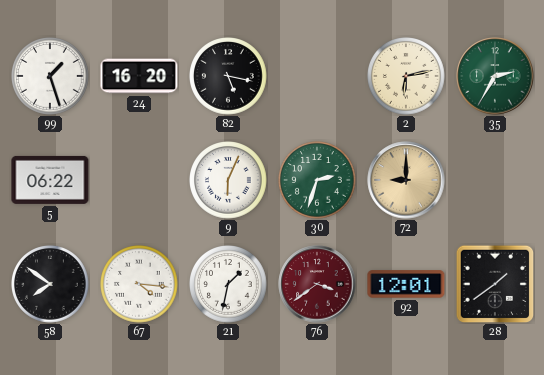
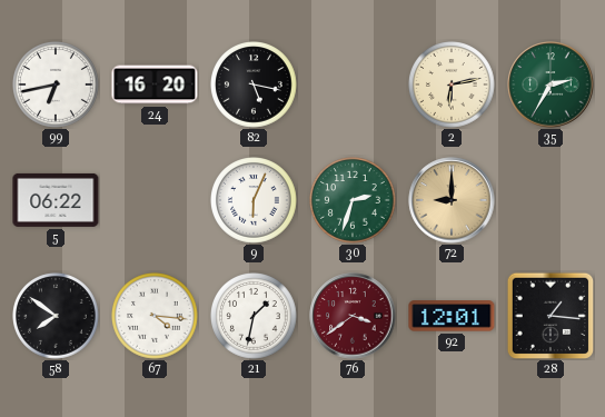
99: 1:27 -> 6:43 (57, 86)
28: 1:39 -> 1:16 (551, 316)
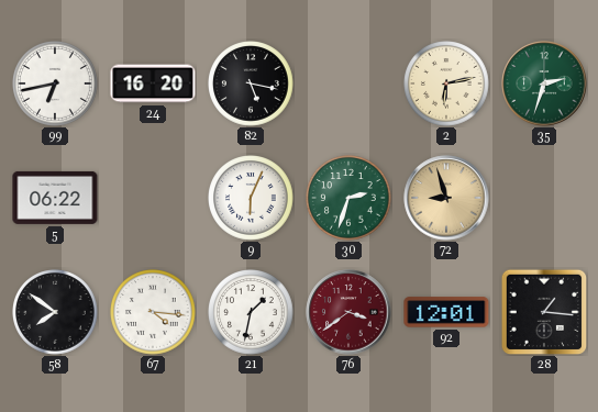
35: 2:35 -> 2:33 (544, 83)
72: 9:00 -> 8:57 (446, 198)
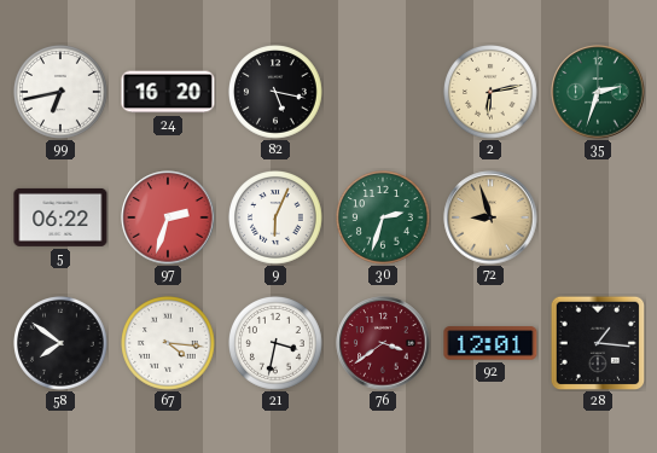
97: none -> 2:33 (168, 217)
21: 1:32 -> 3:32 (277, 344)
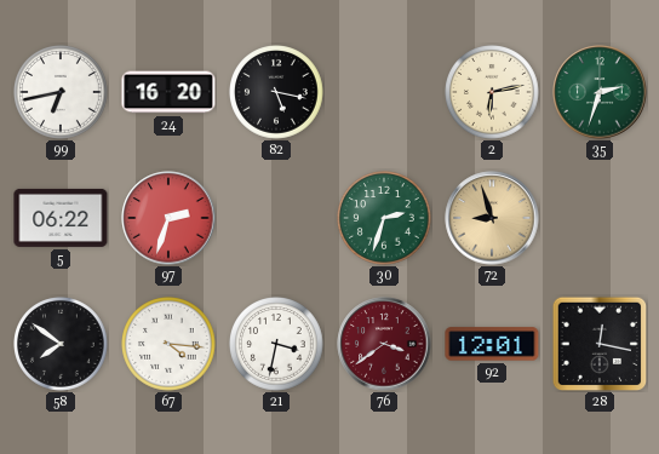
9: 6:04 -> none (277, 219)
28: 1:16 -> 12:17 (600, 344)
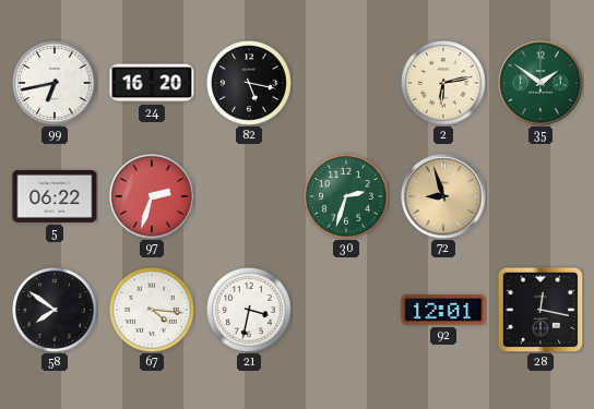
35: 2:33 -> 1:51 (540, 83)
76: 3:39 -> none (384, 344)
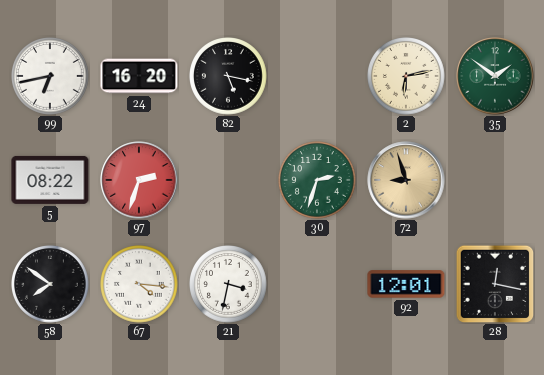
5: 06:22 -> 08:22 (50, 180)
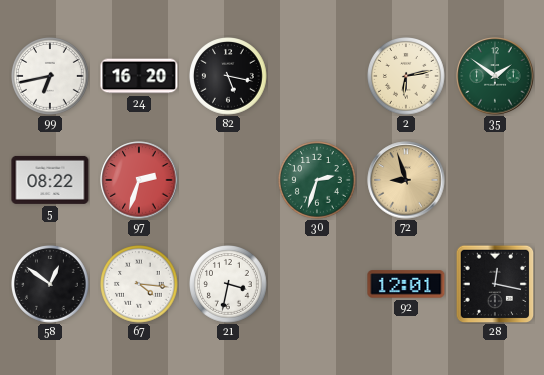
58: 7:51 -> 12:51 (51, 285)
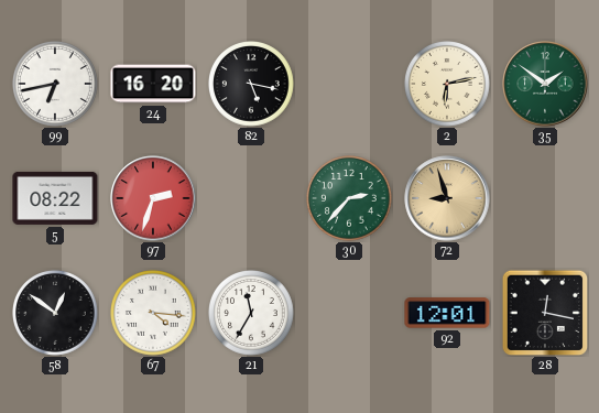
30: 2:33 -> 2:37 (350, 199)
21: 3:32 -> 11:35 (252, 314)
